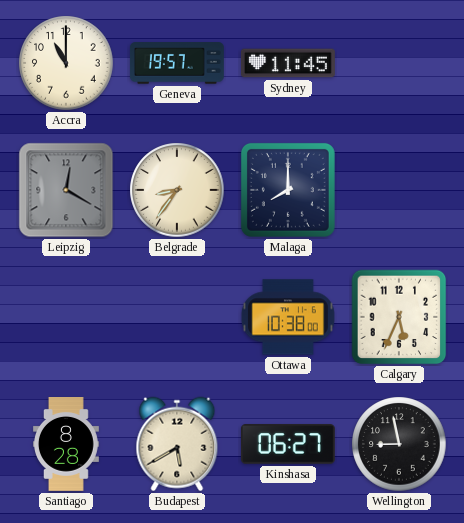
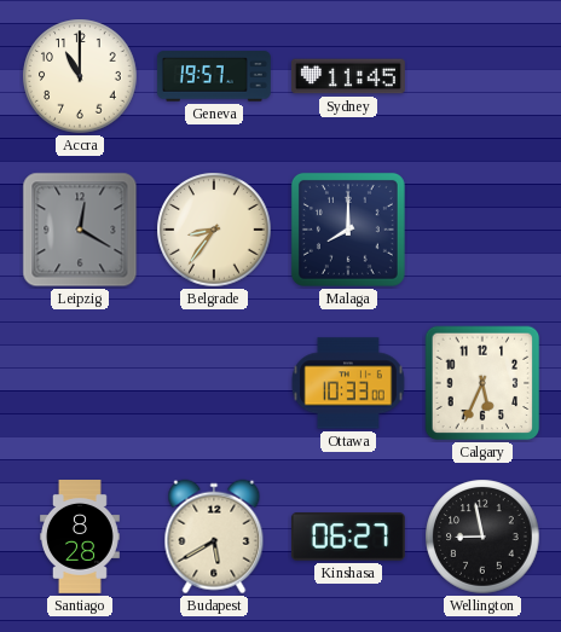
Ottawa: 10:38 -> 10:33 (348, 383)
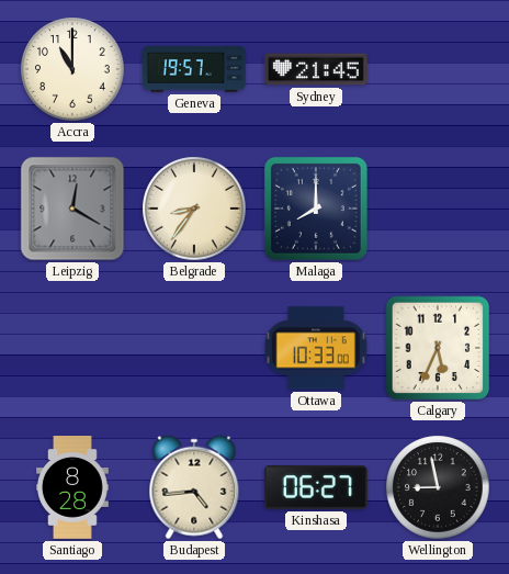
Sydney: 11:45 -> 21:45 (316, 69)
Budapest: 5:40 -> 4:44 (194, 487)
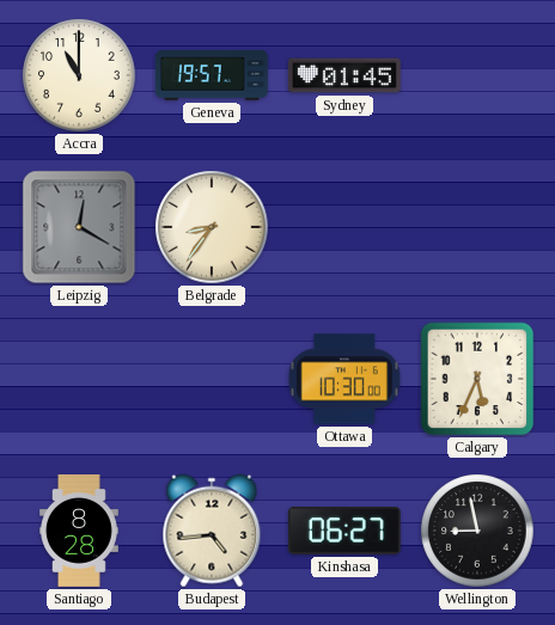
Sydney: 21:45 -> 01:45 (344, 75)
Malaga: 8:00 -> none (316, 209)
Ottawa: 10:33 -> 10:30 (344, 379)
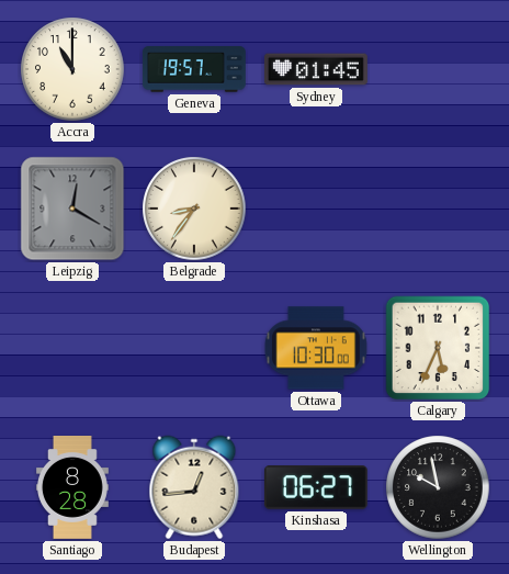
Budapest: 4:44 -> 12:44 (194, 487)
Wellington: 8:58 -> 9:58 (438, 487)
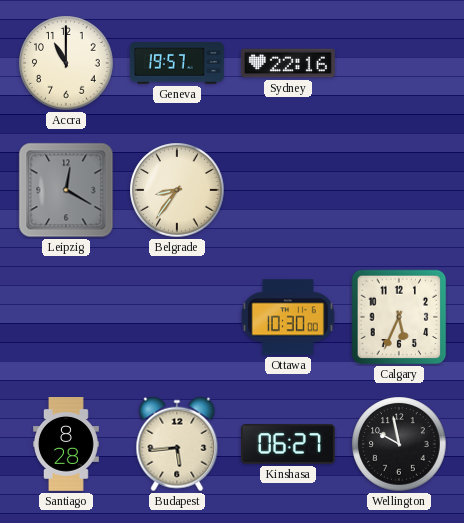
Sydney: 01:45 -> 22:16 (288, 63)
Budapest: 12:44 -> 5:44 (177, 444)
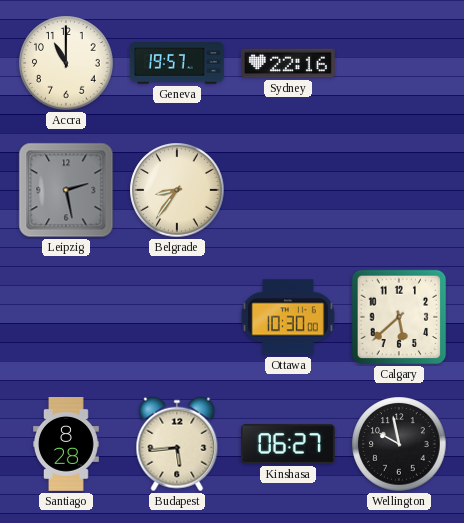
Leipzig: 12:20 -> 2:28 (66, 190)
Calgary: 5:34 -> 5:38 (399, 317)
